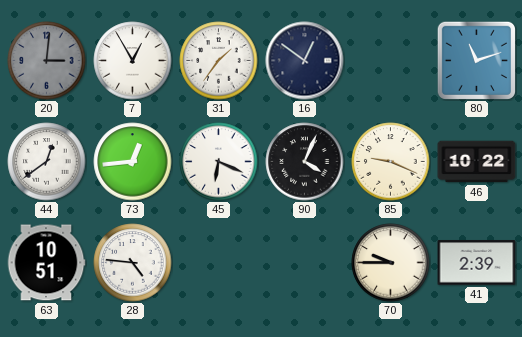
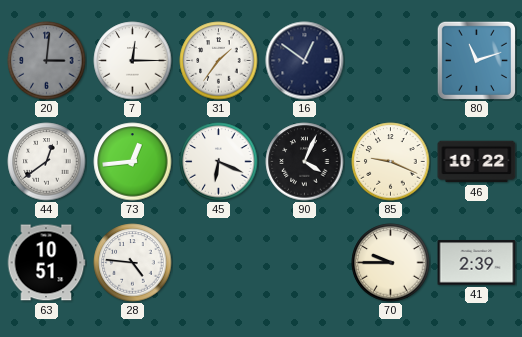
7: 12:55 -> 12:15 (133, 61)
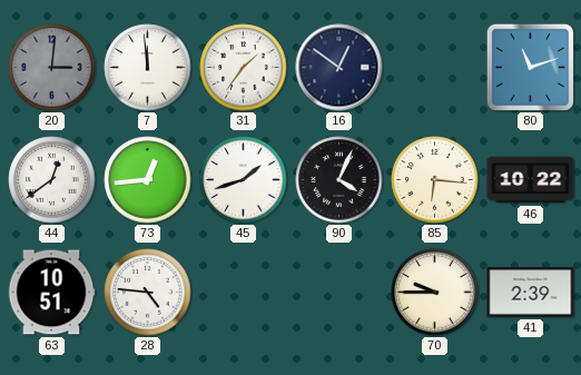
7: 12:15 -> 11:59 (148, 68)
45: 6:19 -> 1:42 (244, 180)
85: 9:19 -> 6:16 (435, 180)
